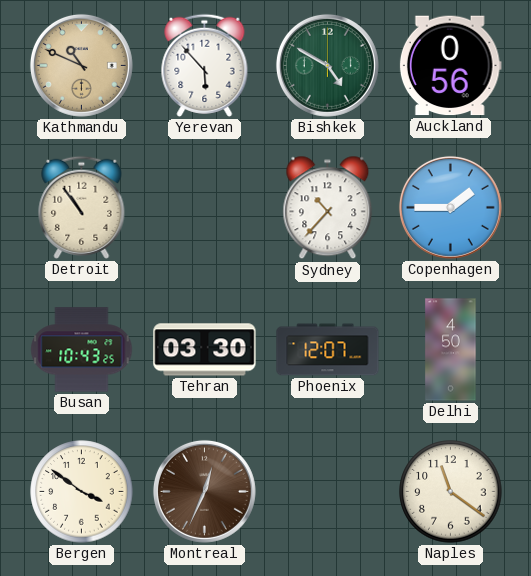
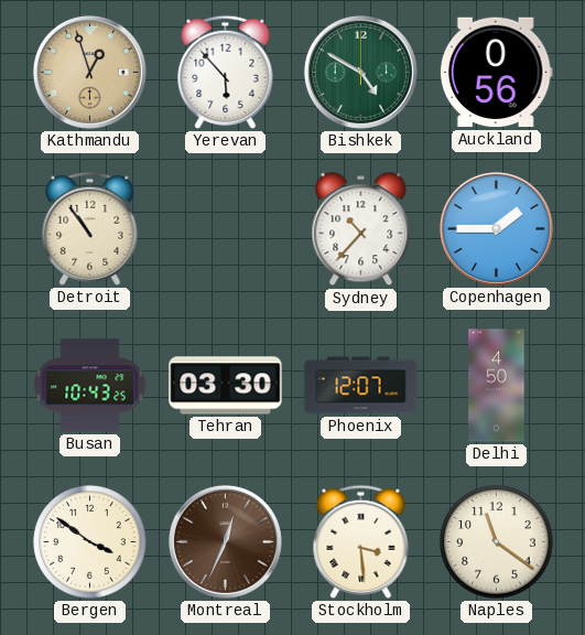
Kathmandu: 10:49 -> 12:57 (89, 72)
Stockholm: none -> 3:29 (361, 541)
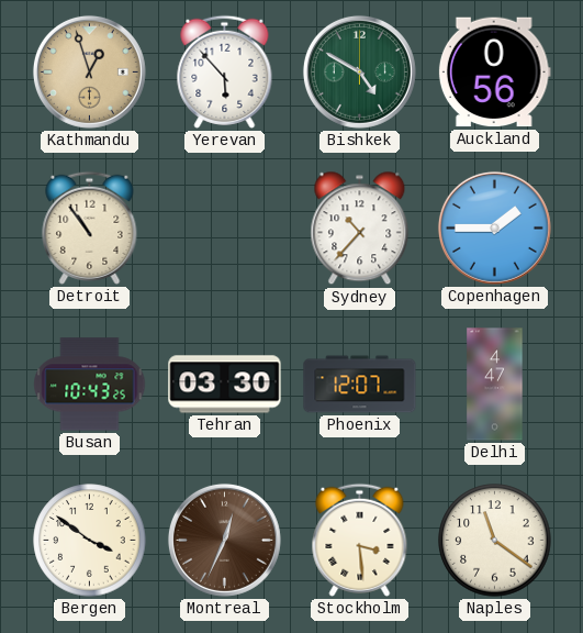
Delhi: 4:50 -> 4:47 (495, 385)
